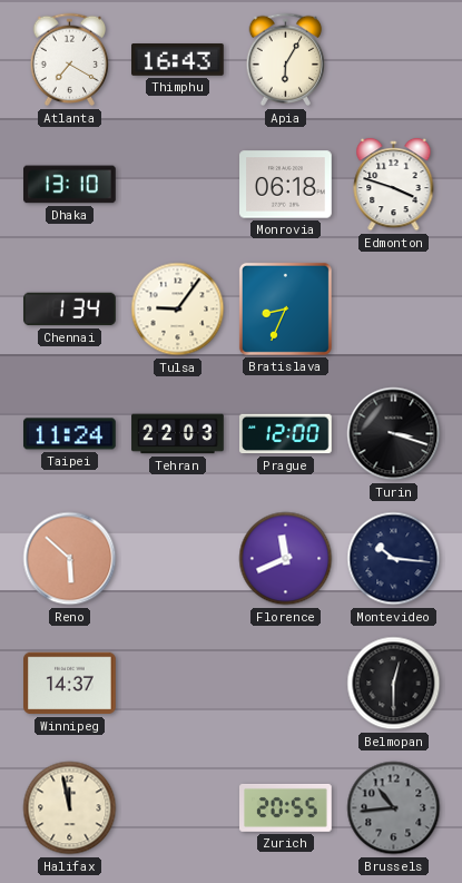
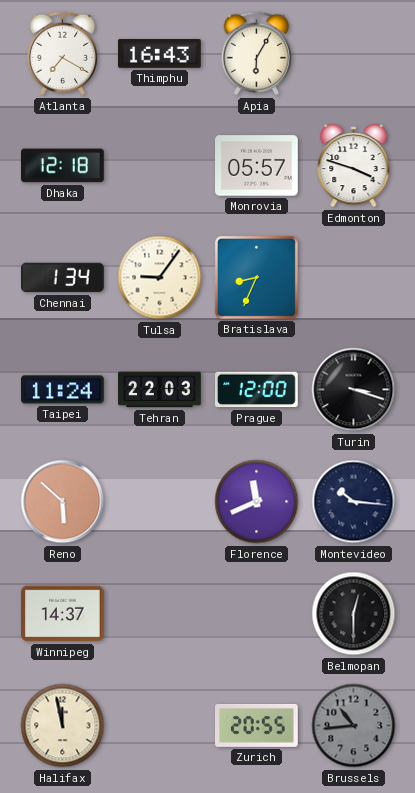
Dhaka: 13:10 -> 12:18 (63, 166)
Monrovia: 06:18 -> 05:57 (257, 166)
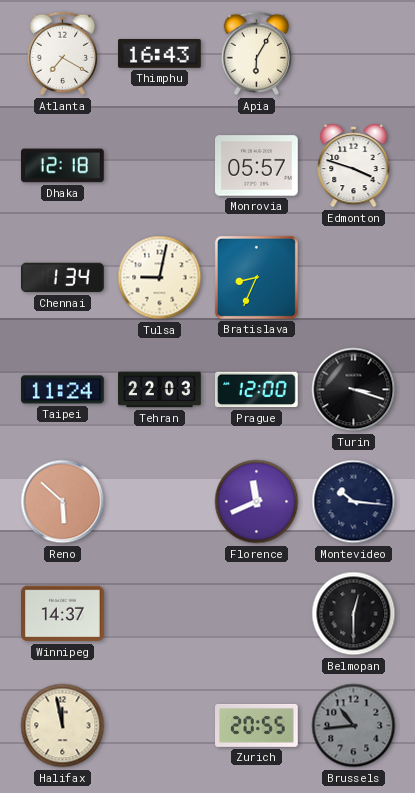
Tulsa: 9:06 -> 9:02 (160, 278)
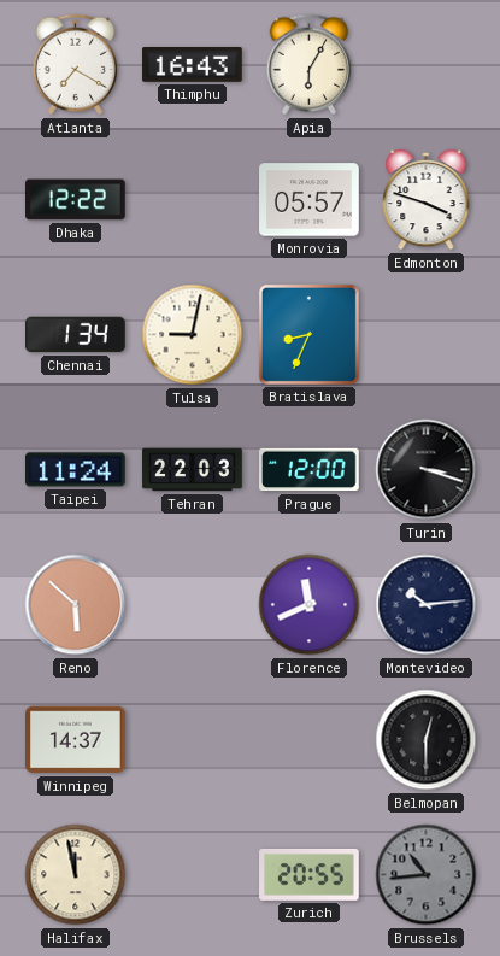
Dhaka: 12:18 -> 12:22 (76, 200)
Montevideo: 10:16 -> 10:14 (427, 605)
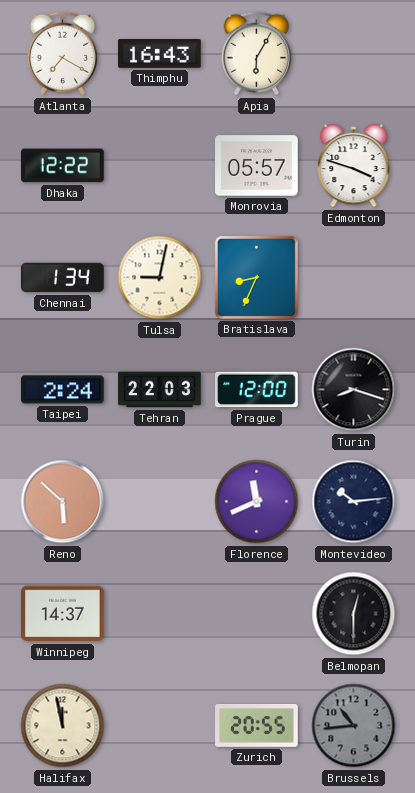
Taipei: 11:24 -> 2:24 (63, 390)
Turin: 3:18 -> 8:18 (354, 390)
